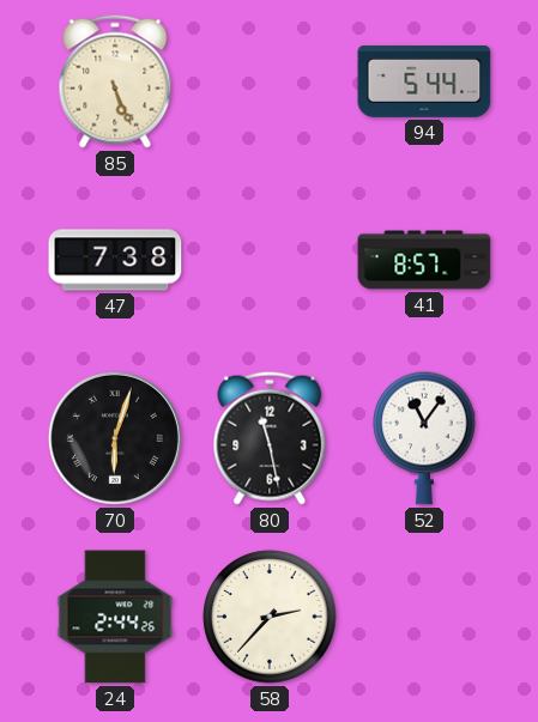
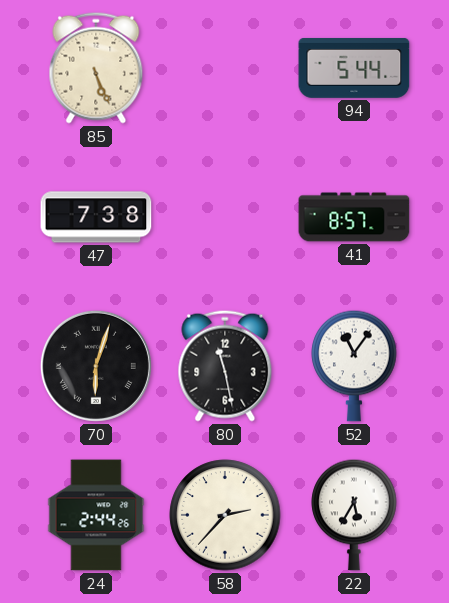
22: none -> 5:35 (354, 515)
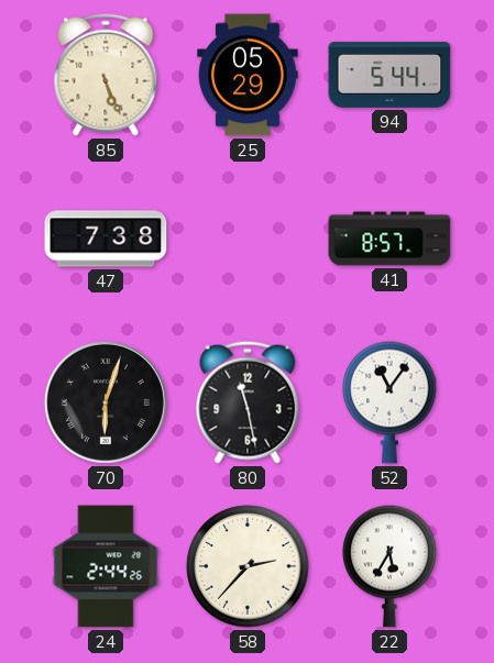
25: none -> 05:29 (248, 75)
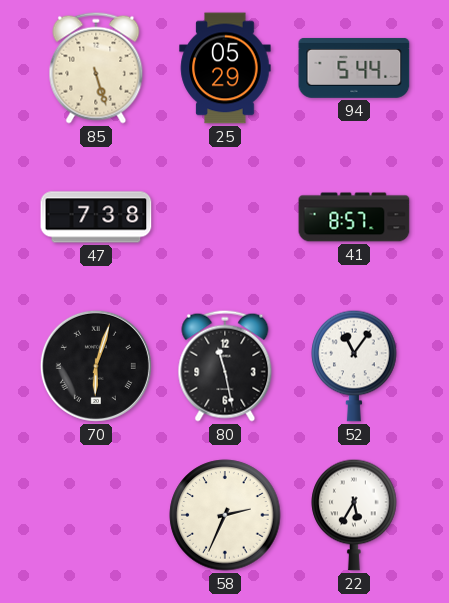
85: 5:26 -> 5:27 (96, 68)
24: 2:44 -> none (106, 566)
58: 2:37 -> 2:34 (225, 515)
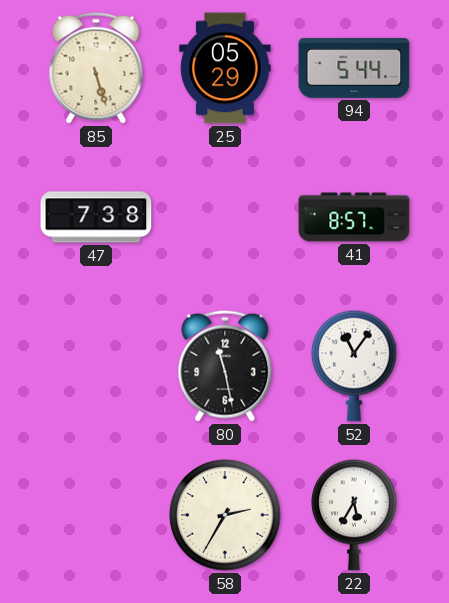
70: 6:03 -> none (96, 366)
58: 2:34 -> 2:35 (225, 515)
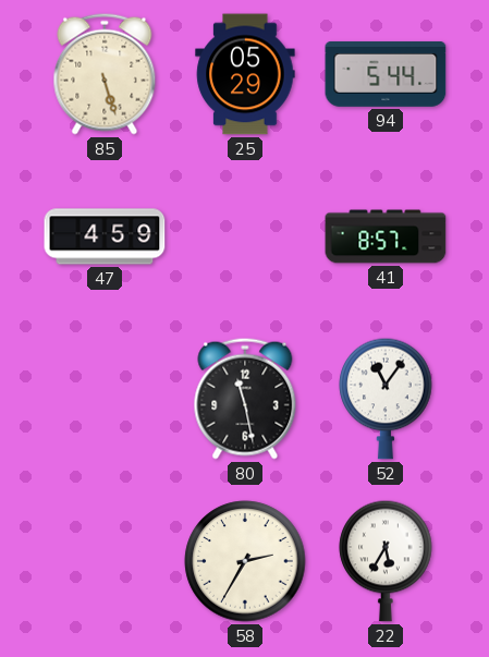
47: 7:38 -> 4:59 (105, 236)
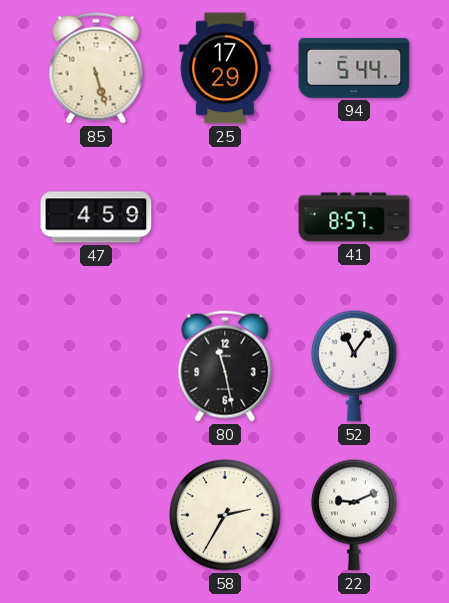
25: 05:29 -> 17:29 (225, 68)
22: 5:35 -> 9:11 (354, 515)
